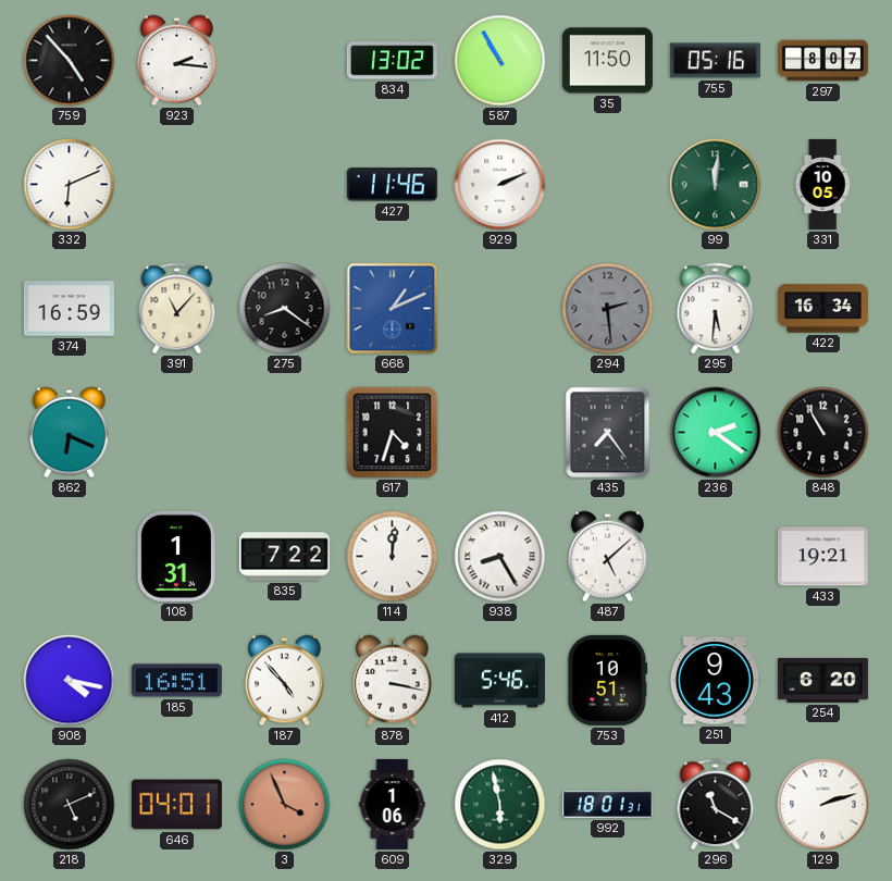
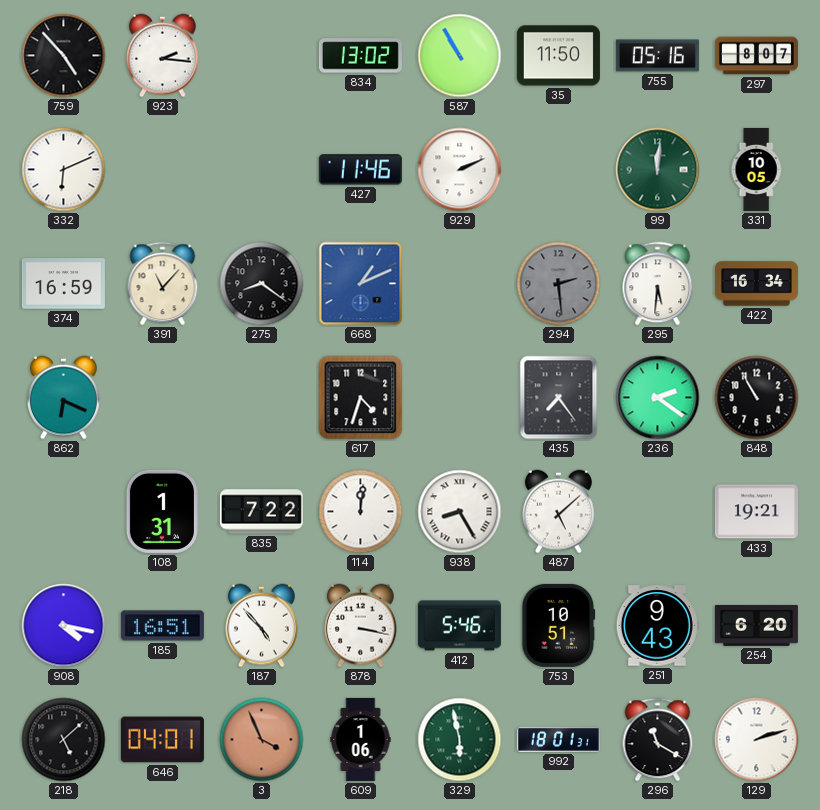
218: 5:11 -> 5:08 (64, 740)
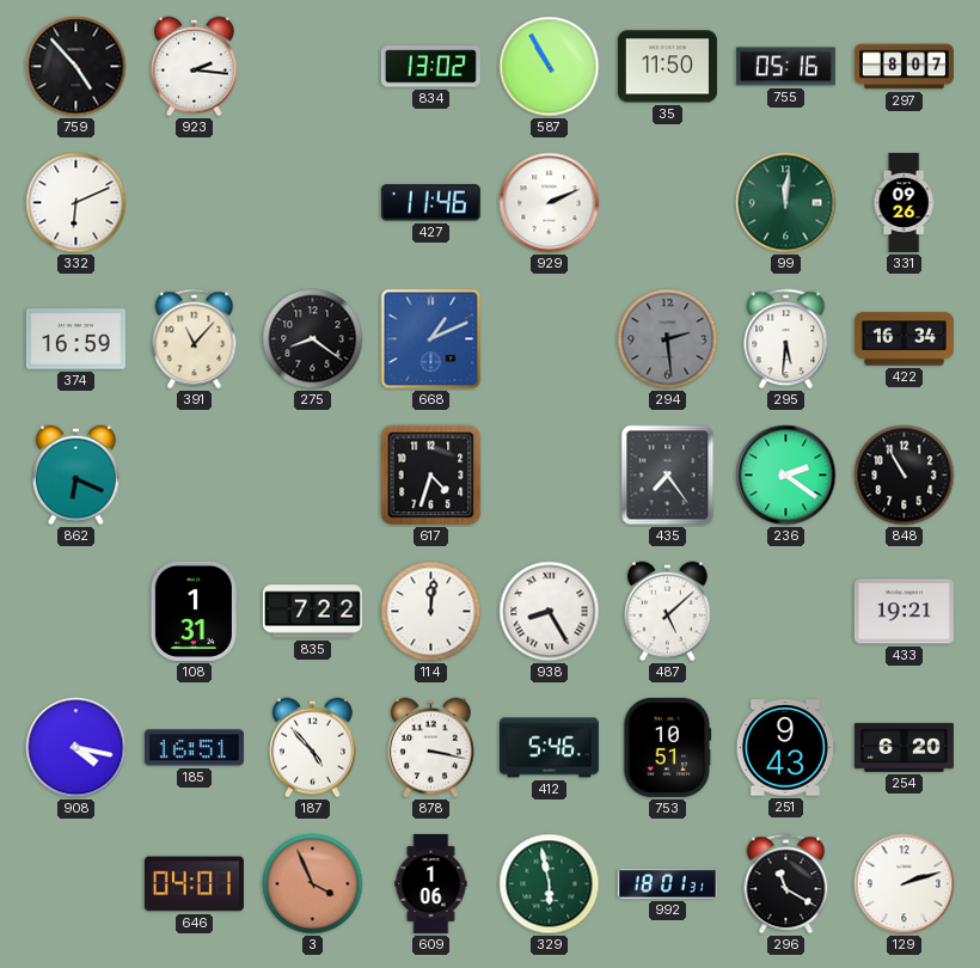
331: 10:05 -> 09:26 (904, 202)
218: 5:08 -> none (64, 740)
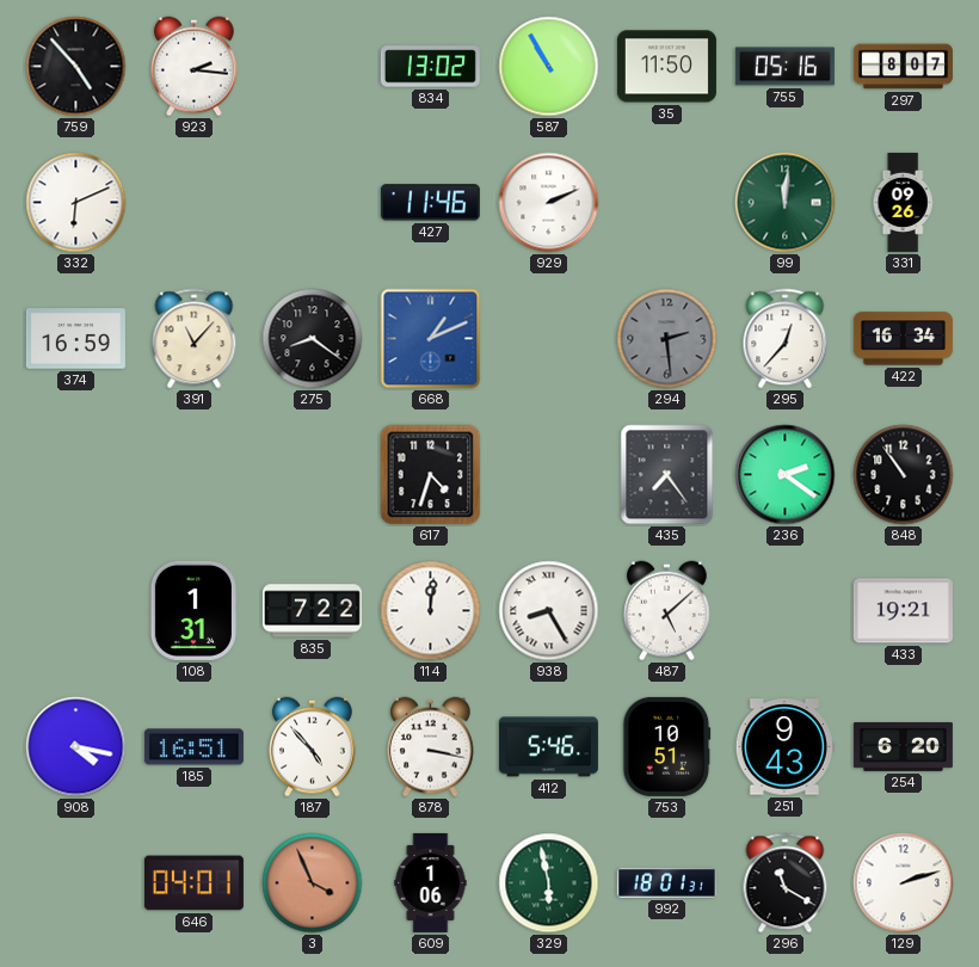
295: 5:31 -> 12:37 (786, 339)
862: 6:19 -> none (76, 476)
848: 10:55 -> 10:54 (904, 475)
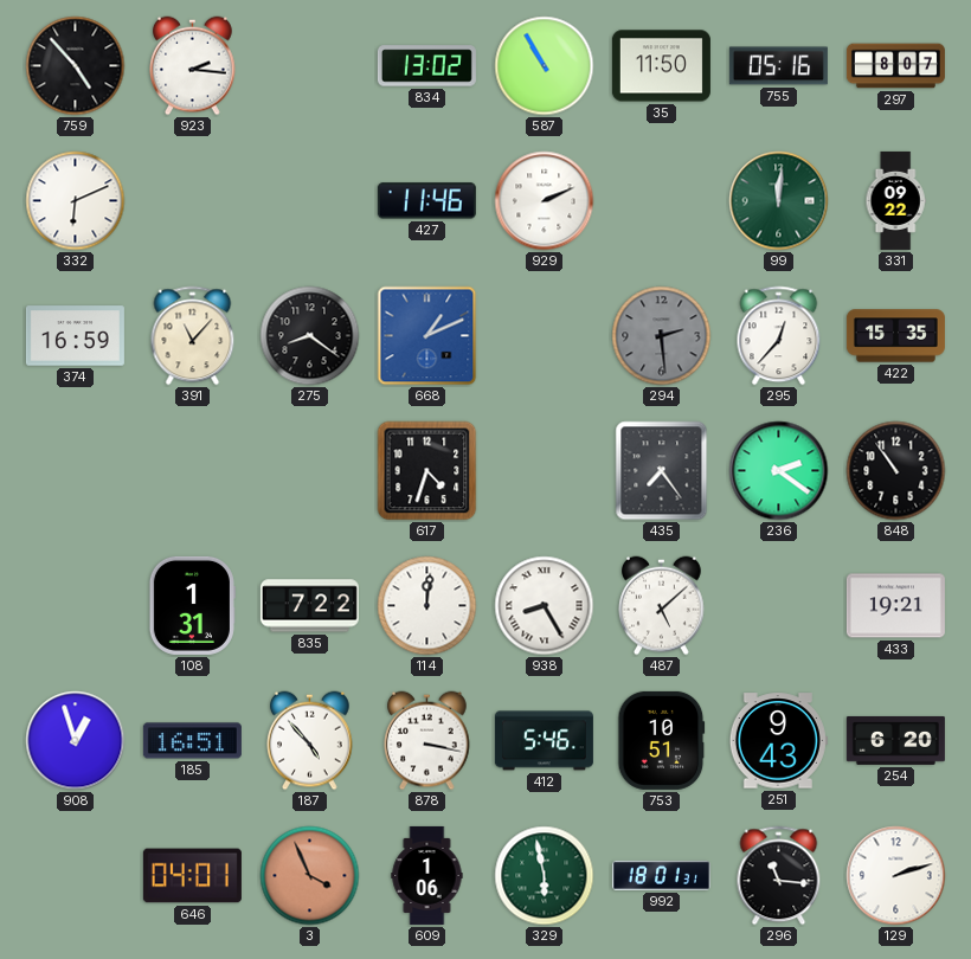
331: 09:26 -> 09:22 (895, 200)
422: 16:34 -> 15:35 (895, 336)
908: 4:17 -> 12:57 (76, 741)
296: 11:20 -> 11:16 (779, 876)
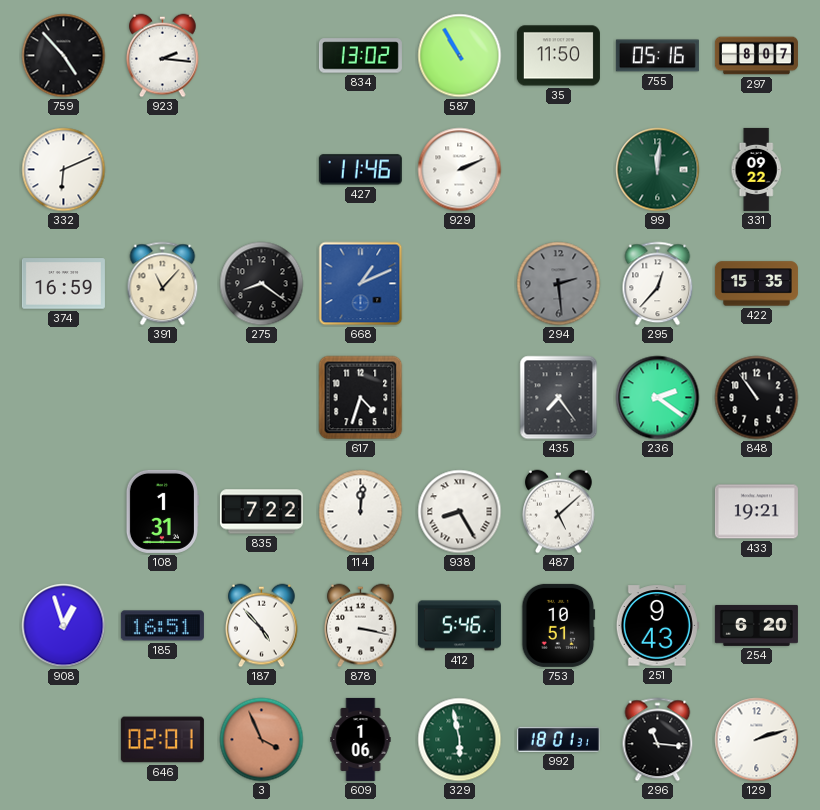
646: 04:01 -> 02:01 (162, 740)
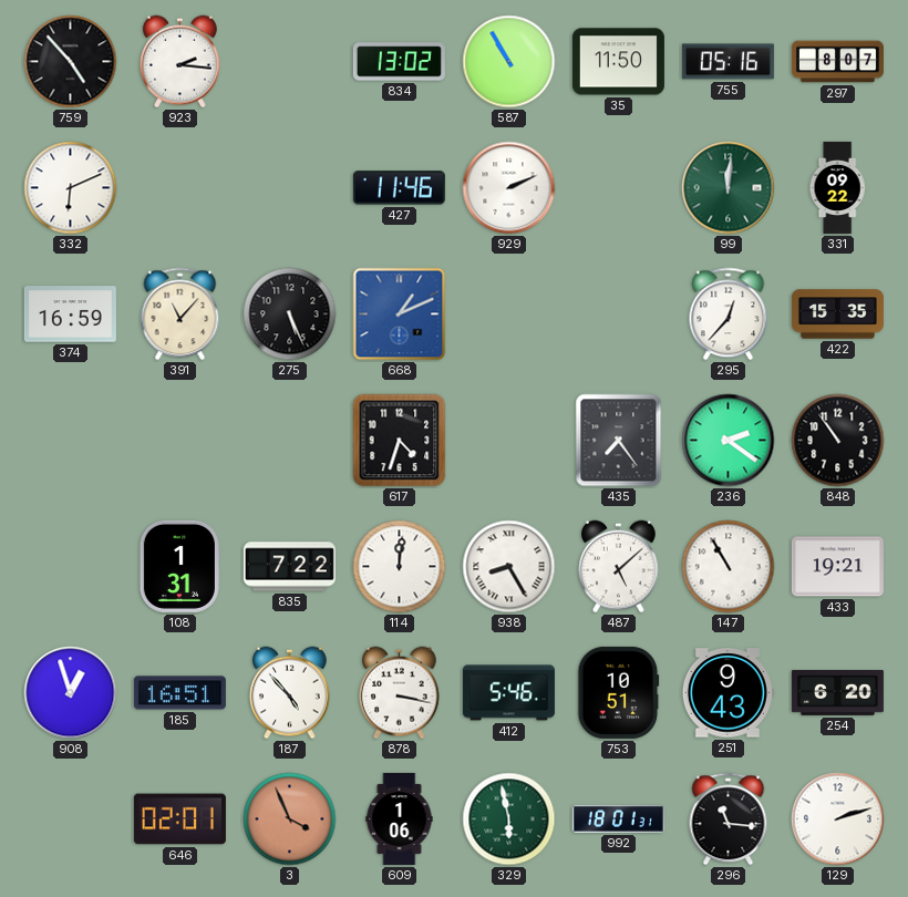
275: 8:21 -> 5:26 (290, 315)
294: 2:29 -> none (559, 284)
147: none -> 10:55 (729, 567)
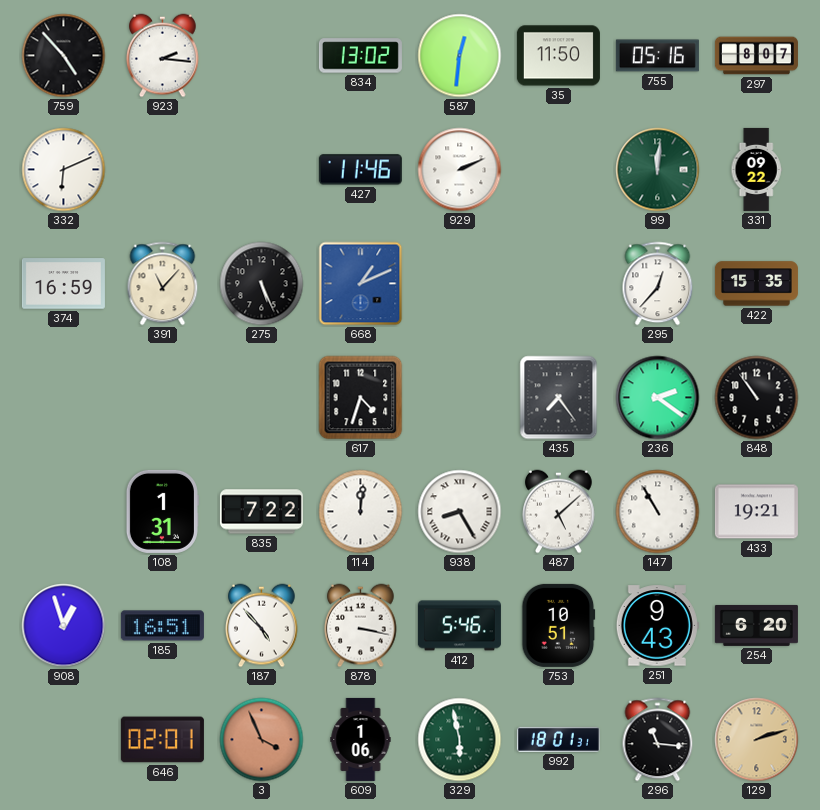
587: 10:55 -> 12:31 (460, 56)
129 dial: white -> champagne (757, 740)
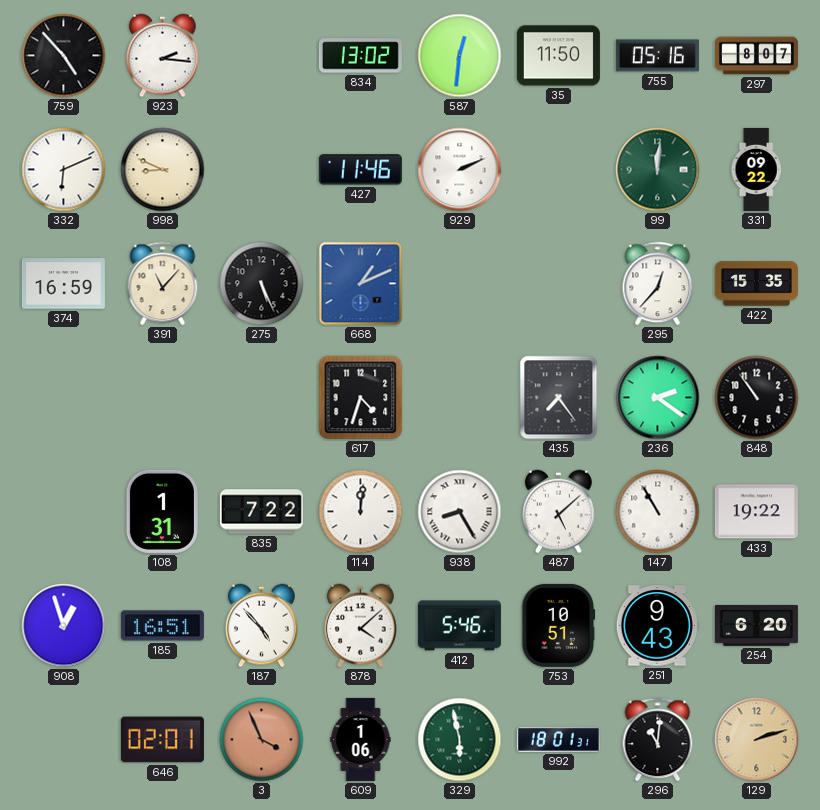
998: none -> 8:49 (163, 170)
433: 19:21 -> 19:22 (756, 512)
878: 3:17 -> 4:08 (361, 626)
296: 11:16 -> 11:01 (658, 740)
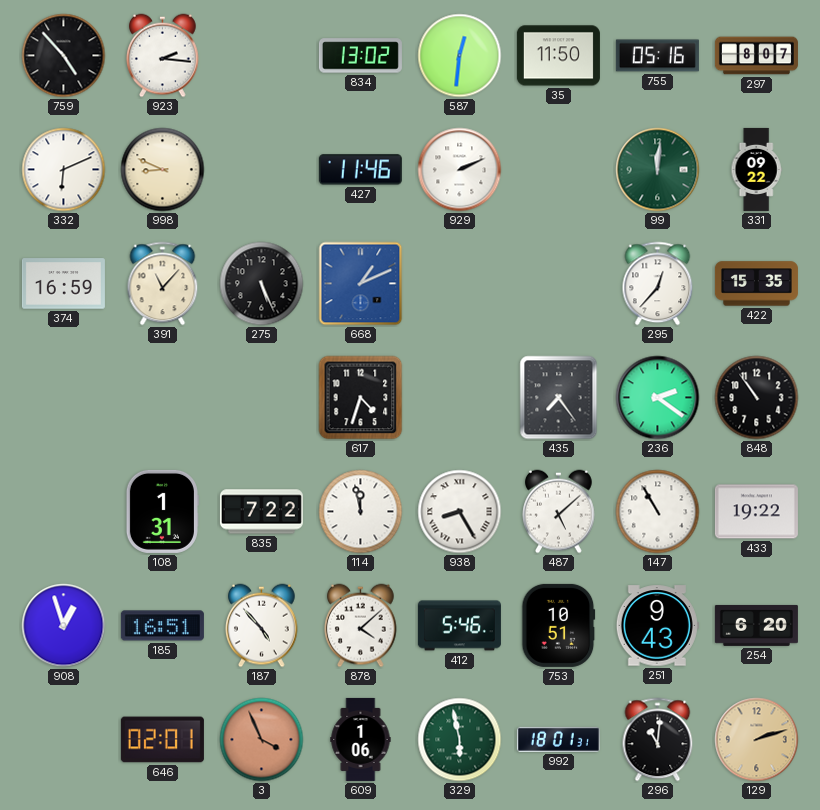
114: 12:01 -> 11:58 (361, 512)
